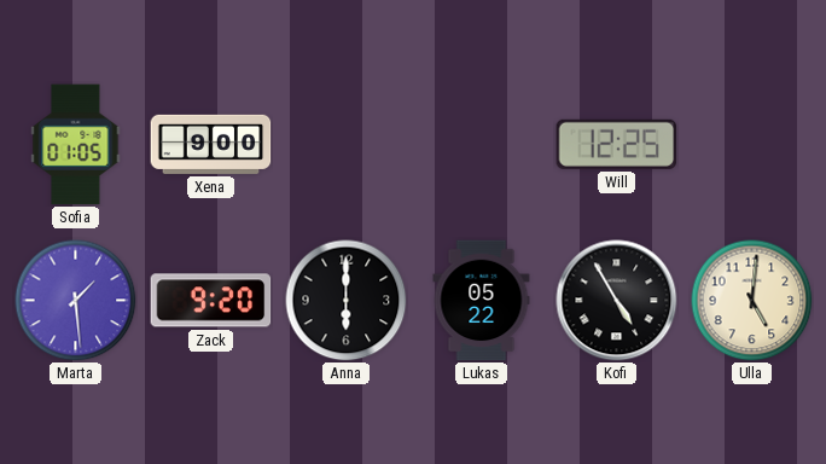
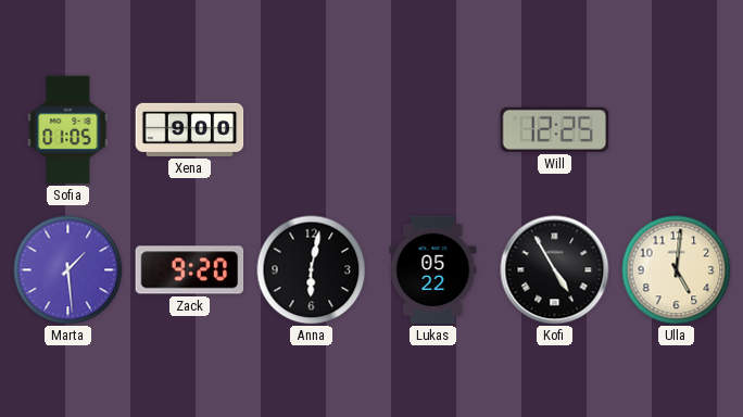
Anna: 6:00 -> 6:02 (312, 270)
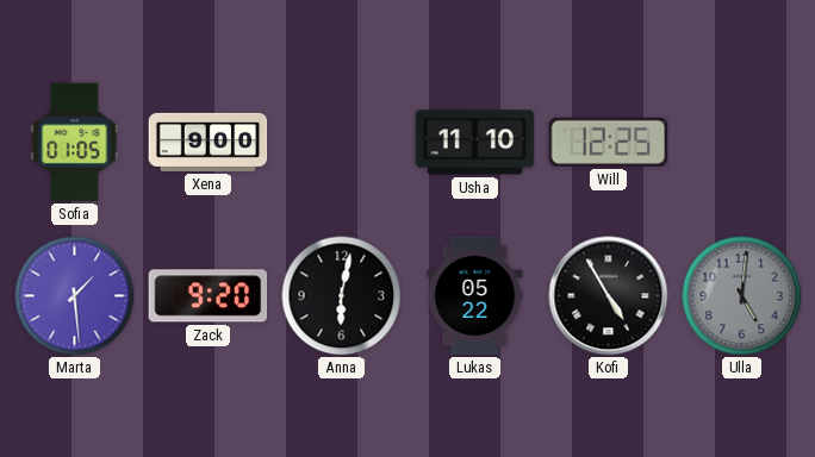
Usha: none -> 11:10 (475, 143)
Ulla dial: cream -> grey (742, 296)
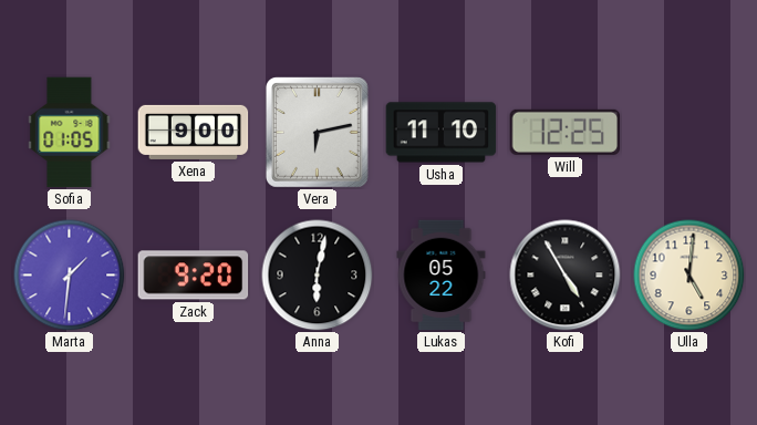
Vera: none -> 6:13 (318, 133)
Marta: 1:29 -> 1:31 (70, 276)
Ulla dial: grey -> cream (689, 276)
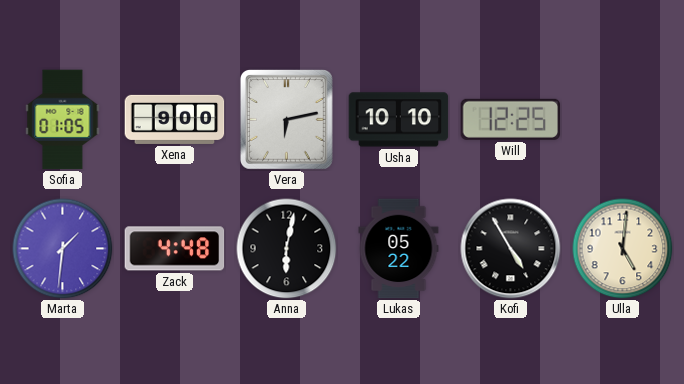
Usha: 11:10 -> 10:10 (399, 120)
Zack: 9:20 -> 4:48 (175, 249)
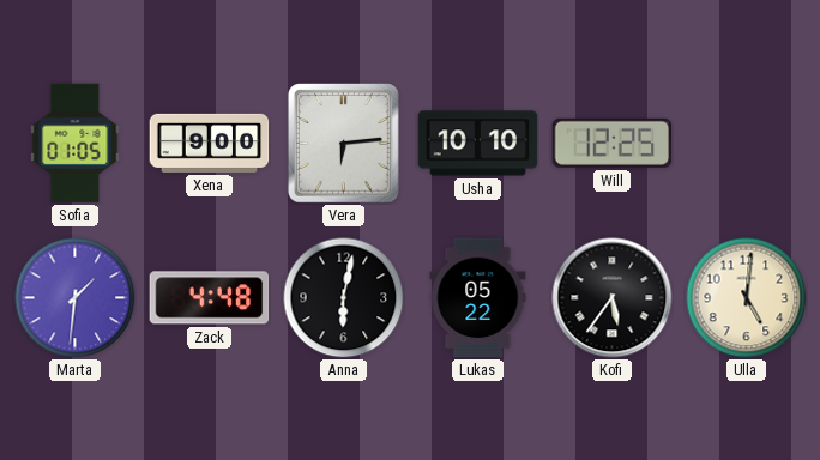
Vera: 6:13 -> 6:14 (344, 144)
Kofi: 4:55 -> 5:36 (613, 298)
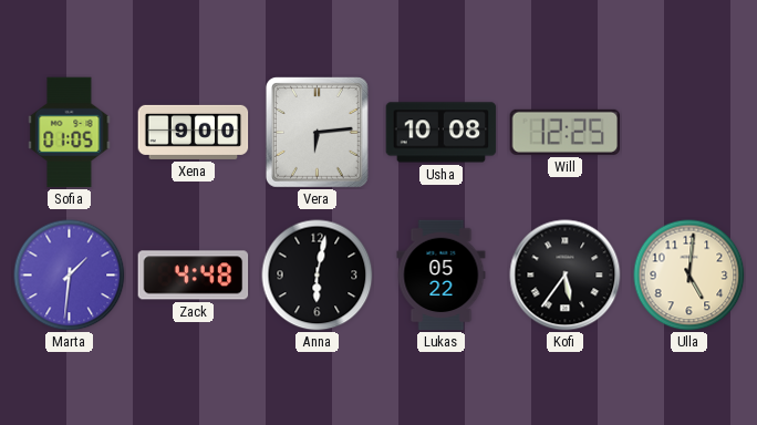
Usha: 10:10 -> 10:08 (442, 133)
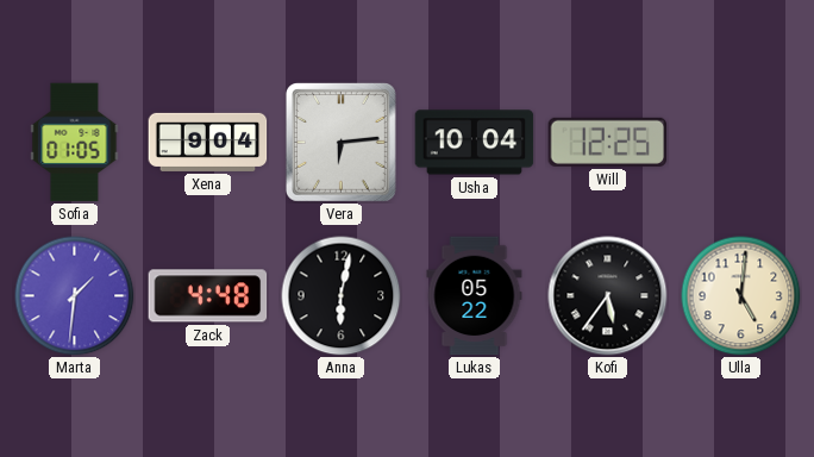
Xena: 9:00 -> 9:04 (208, 142)
Usha: 10:08 -> 10:04 (475, 143)
